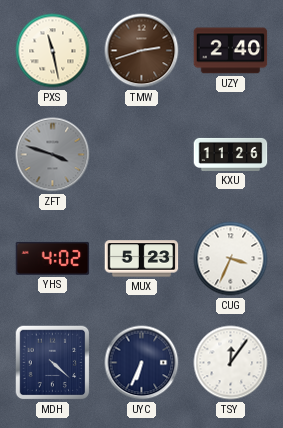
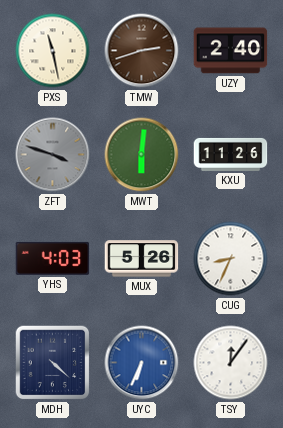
MWT: none -> 6:01 (142, 155)
YHS: 4:02 -> 4:03 (53, 258)
MUX: 5:23 -> 5:26 (142, 259)
CUG: 3:34 -> 8:34 (231, 259)
UYC dial: navy -> blue (142, 363)
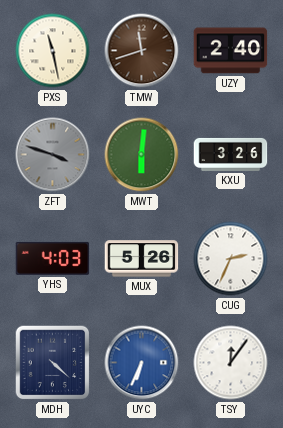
TMW: 2:42 -> 11:42 (142, 51)
KXU: 11:26 -> 3:26 (231, 154)
CUG: 8:34 -> 2:34 (231, 259)
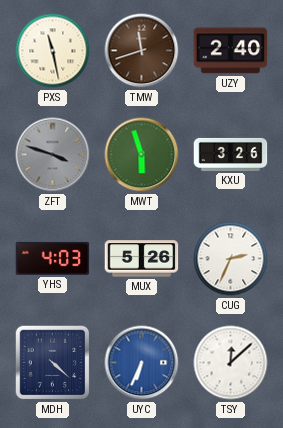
MWT: 6:01 -> 5:57 (142, 155)
TSY: 12:06 -> 12:08 (231, 363)
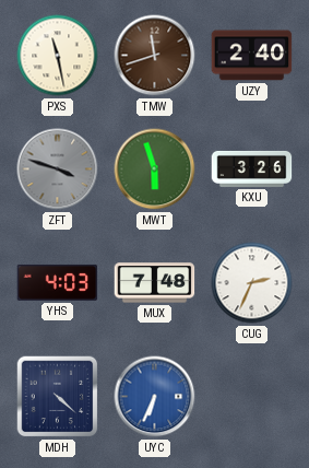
MUX: 5:26 -> 7:48 (155, 283)
TSY: 12:08 -> none (231, 363)
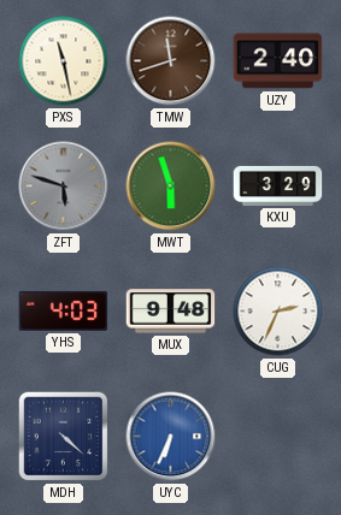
ZFT: 3:48 -> 5:48 (64, 187)
KXU: 3:26 -> 3:29 (278, 185)
MUX: 7:48 -> 9:48 (171, 312)
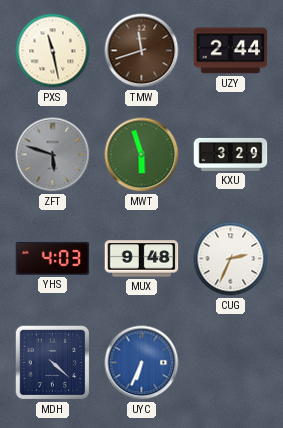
UZY: 2:40 -> 2:44 (231, 51)
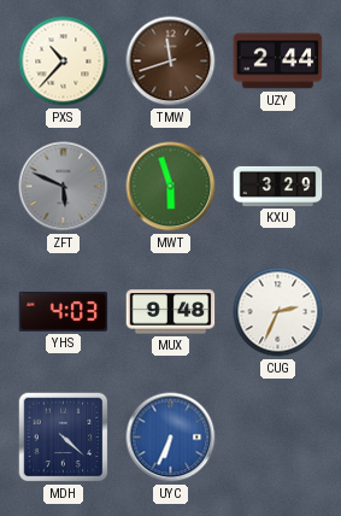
PXS: 11:28 -> 10:37 (64, 61)
ZFT: 5:48 -> 5:49 (64, 187)
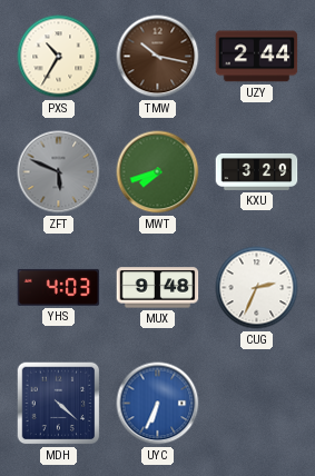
PXS: 10:37 -> 10:35 (59, 57)
TMW: 11:42 -> 10:17 (158, 57)
MWT: 5:57 -> 7:42 (158, 172)
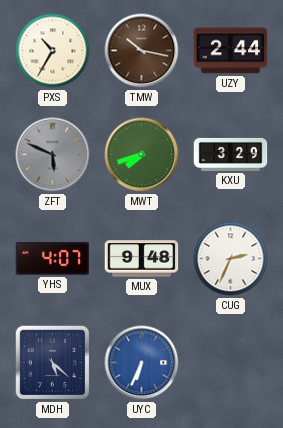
YHS: 4:03 -> 4:07 (53, 258)
MDH: 4:22 -> 5:22 (53, 363)
